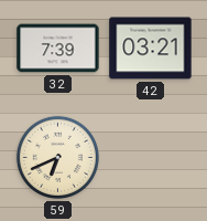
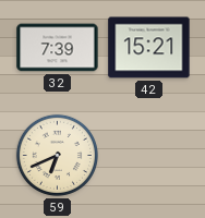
42: 03:21 -> 15:21 (149, 48)
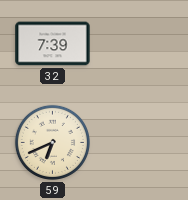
42: 15:21 -> none (149, 48)
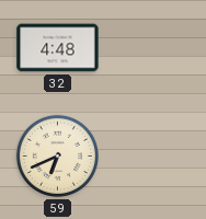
32: 7:39 -> 4:48 (58, 48)
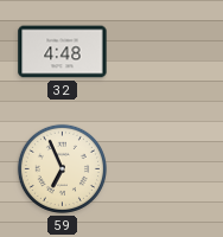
59: 6:41 -> 6:56 (62, 168)
